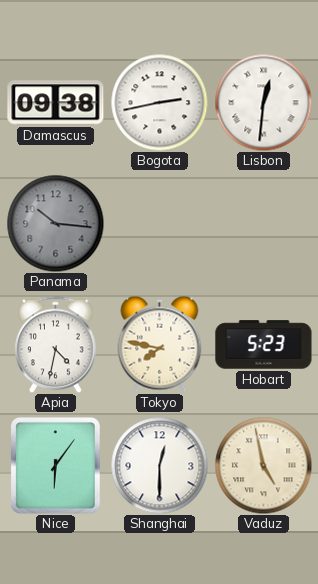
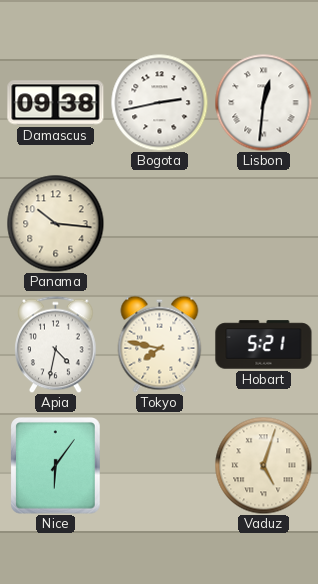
Panama dial: grey -> cream (55, 223)
Hobart: 5:23 -> 5:21 (264, 345)
Shanghai: 12:30 -> none (159, 465)
Vaduz: 4:58 -> 5:03 (263, 465)
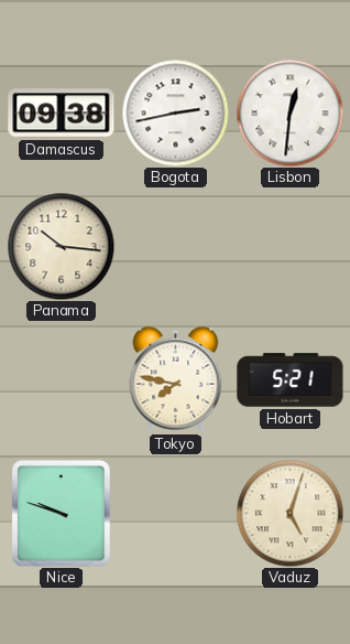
Apia: 4:32 -> none (56, 344)
Nice: 6:06 -> 9:48 (62, 514)
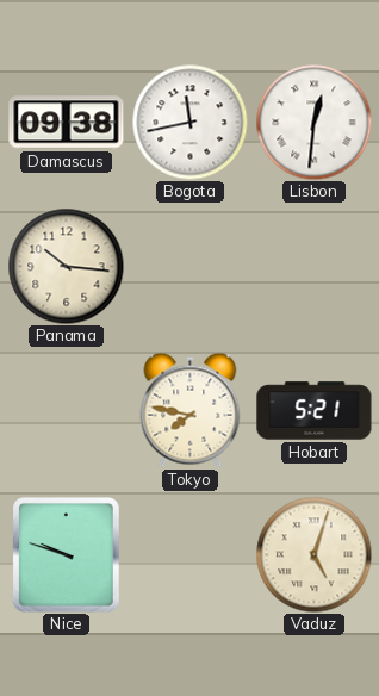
Bogota: 2:43 -> 11:43 (189, 122)
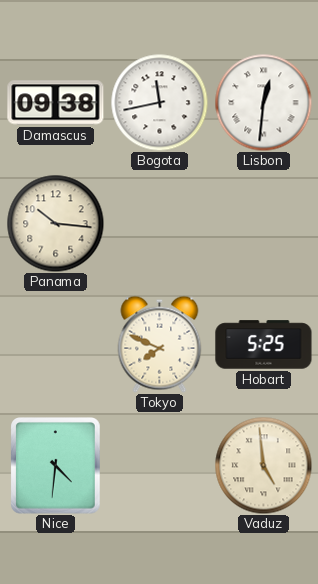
Tokyo: 7:47 -> 7:49 (160, 344)
Hobart: 5:21 -> 5:25 (264, 345)
Nice: 9:48 -> 4:31 (56, 466)
Vaduz: 5:03 -> 4:59 (263, 465)
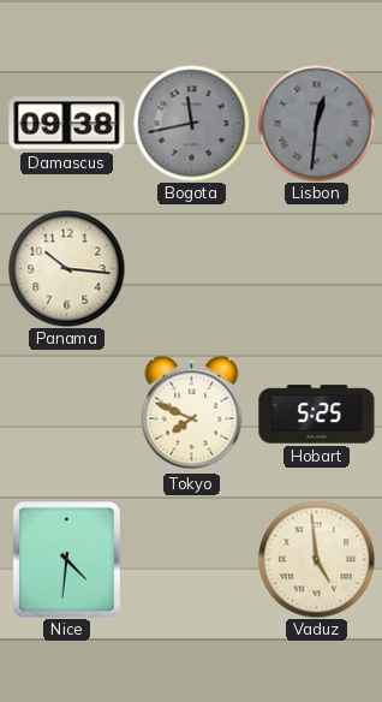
Bogota dial: white -> grey (191, 123)
Lisbon dial: white -> grey (316, 123)
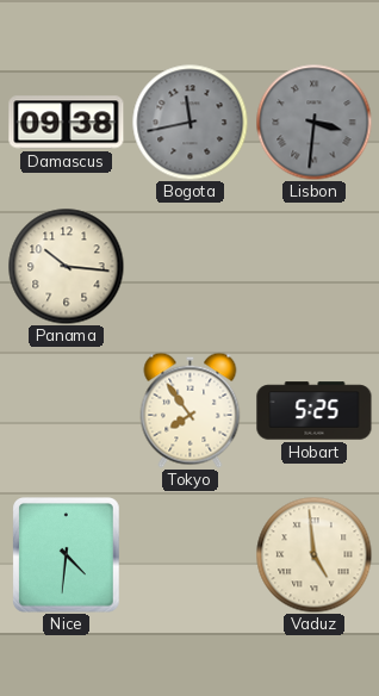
Lisbon: 12:31 -> 3:31 (313, 122)
Tokyo: 7:49 -> 7:54 (191, 410)
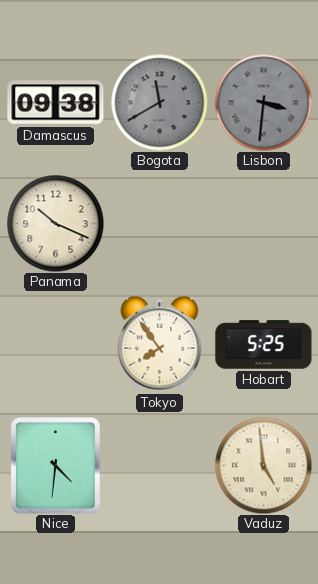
Bogota: 11:43 -> 11:40 (159, 102)
Panama: 10:16 -> 10:19 (55, 223)
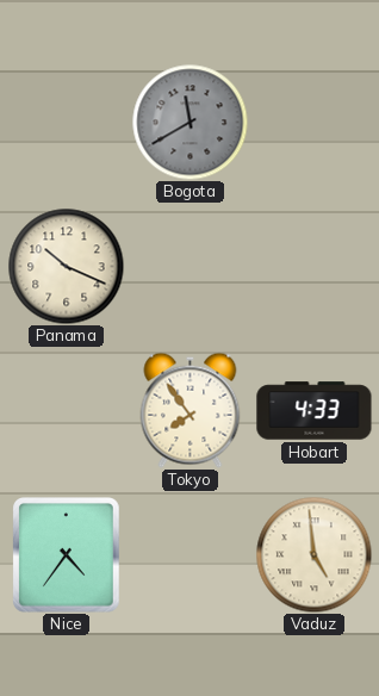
Damascus: 09:38 -> none (56, 103)
Lisbon: 3:31 -> none (263, 102)
Hobart: 5:25 -> 4:33 (315, 411)
Nice: 4:31 -> 4:36 (67, 555)
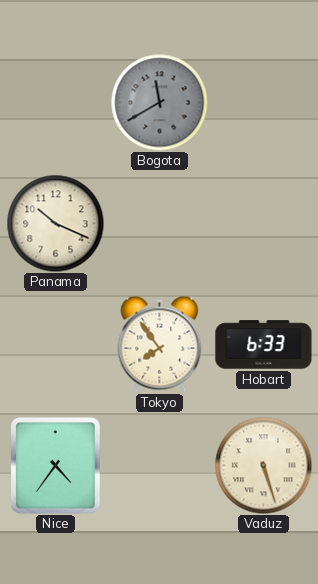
Hobart: 4:33 -> 6:33 (264, 345)
Vaduz: 4:59 -> 5:27 (263, 465)
